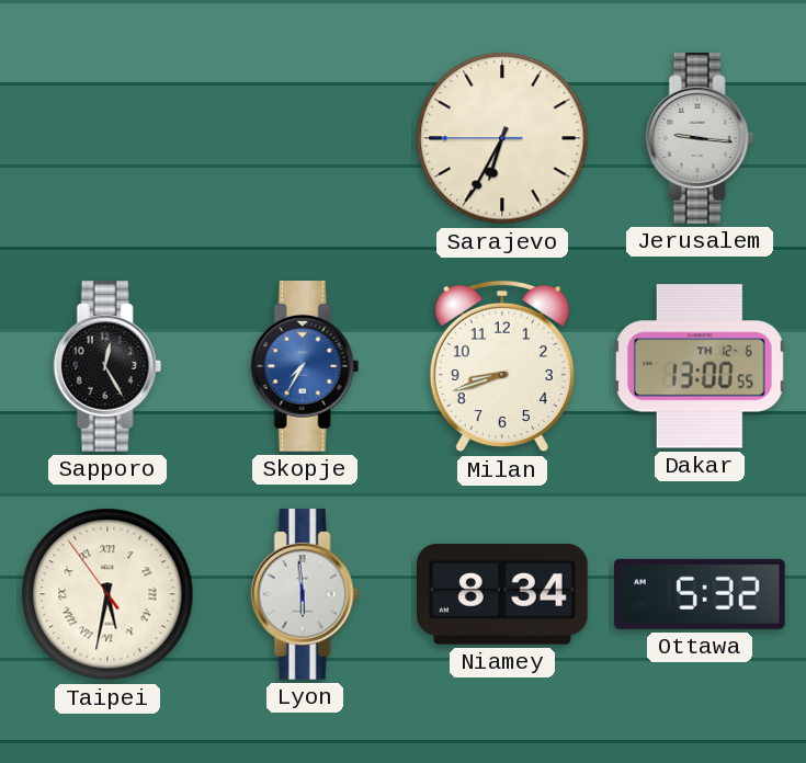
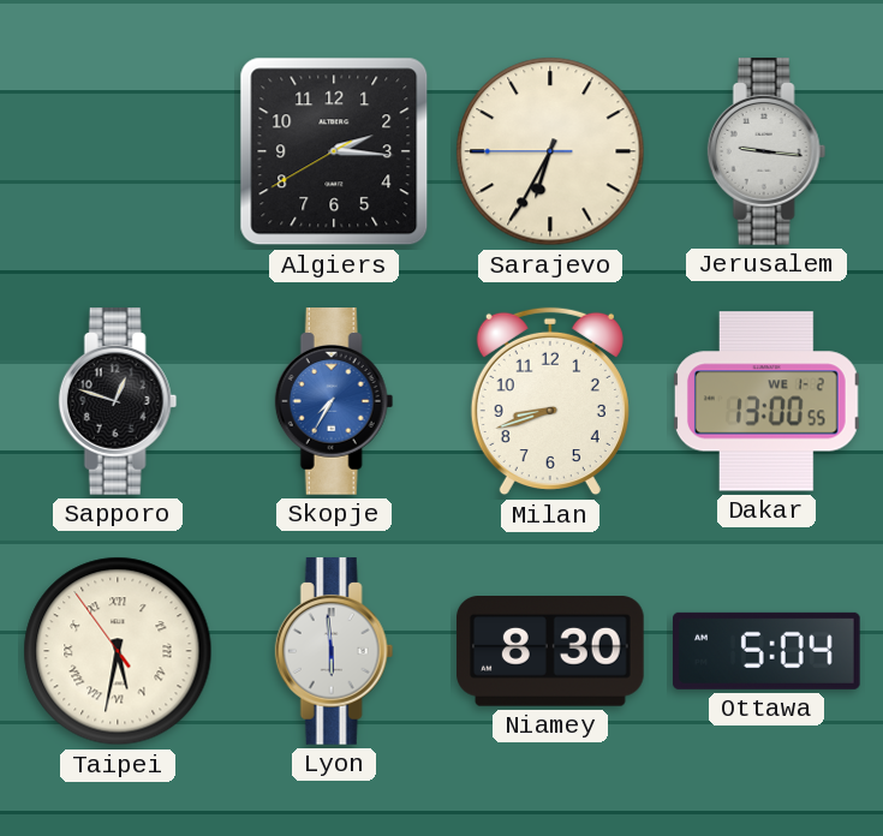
Algiers: none -> 2:15 (334, 151)
Sapporo: 12:25 -> 12:48 (118, 401)
Dakar date: TH 12-6 -> WE 1-2 (766, 401)
Niamey: 8:34 -> 8:30 (551, 652)
Ottawa: 5:32 -> 5:04 (768, 651)
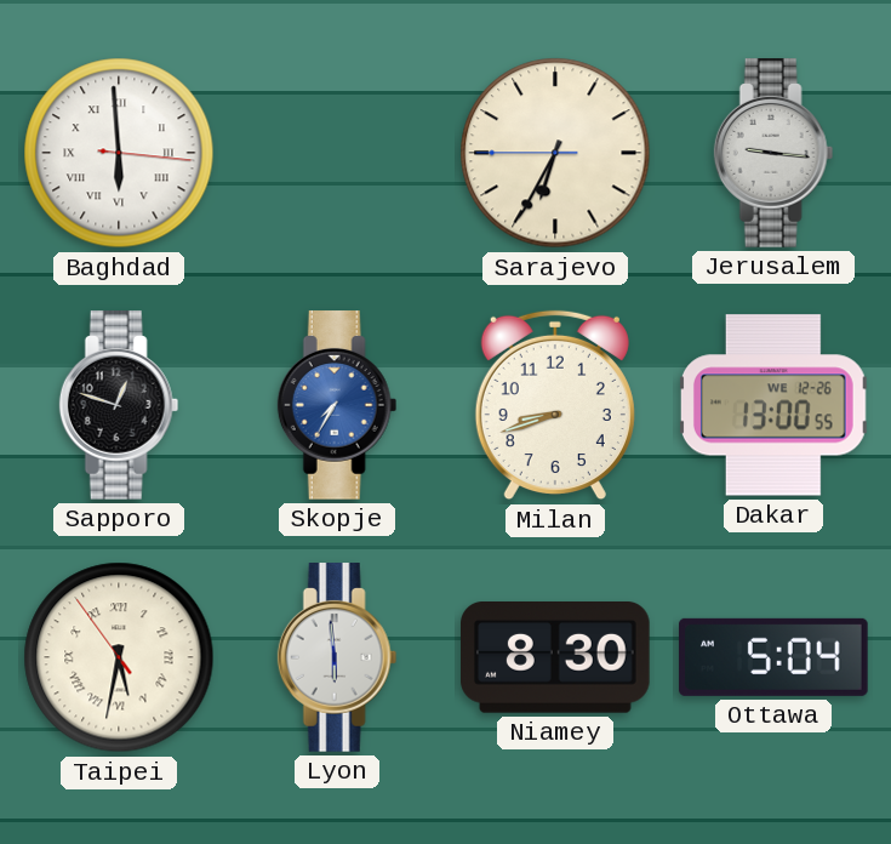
Baghdad: none -> 5:59 (119, 153)
Algiers: 2:15 -> none (334, 151)
Dakar date: WE 1-2 -> WE 12-26 (773, 405)
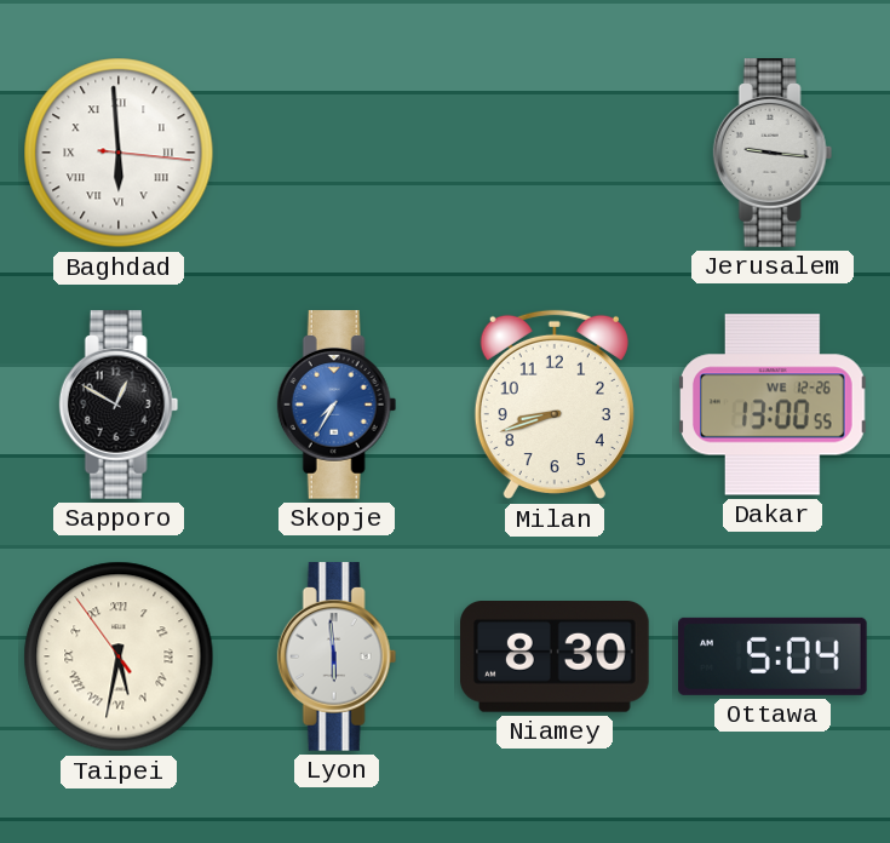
Sarajevo: 6:34 -> none (555, 153)
Sapporo: 12:48 -> 12:50 (119, 405)
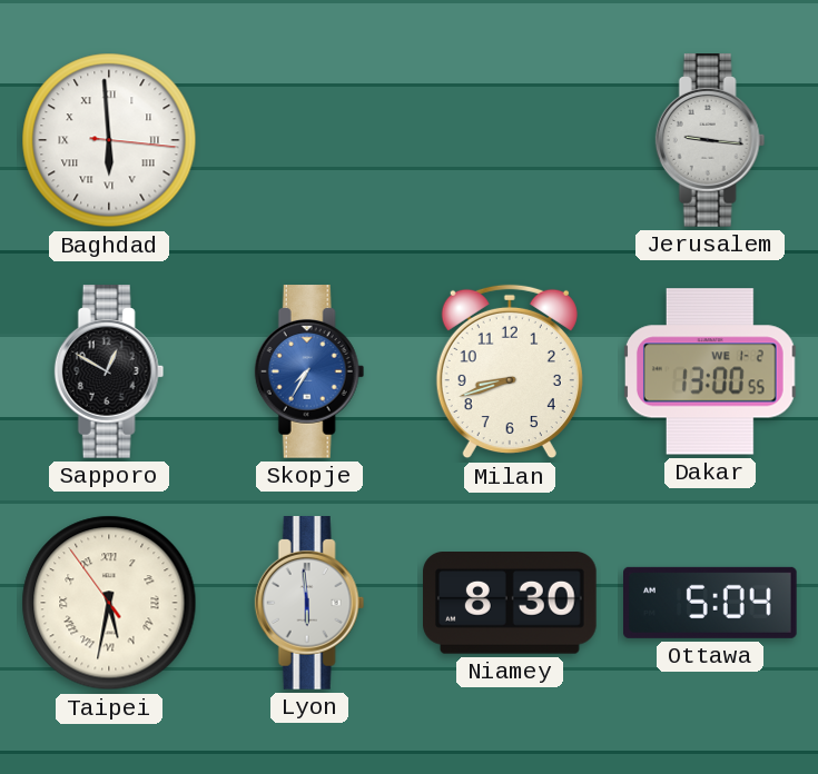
Dakar date: WE 12-26 -> WE 1-2 (710, 371)
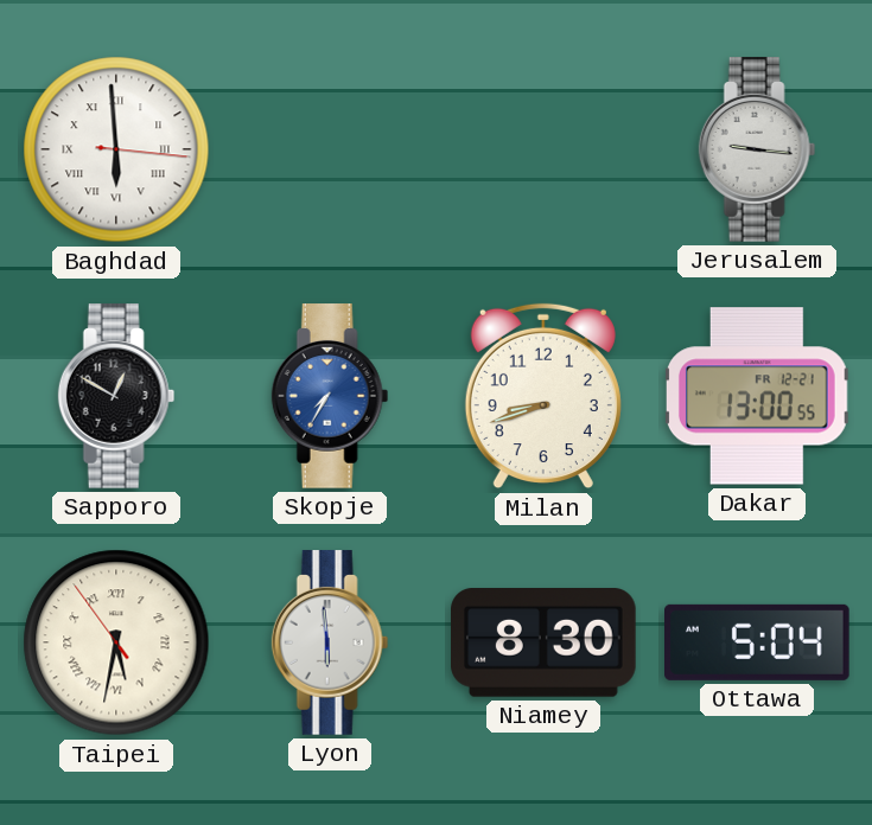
Dakar date: WE 1-2 -> FR 12-21 (757, 396)
